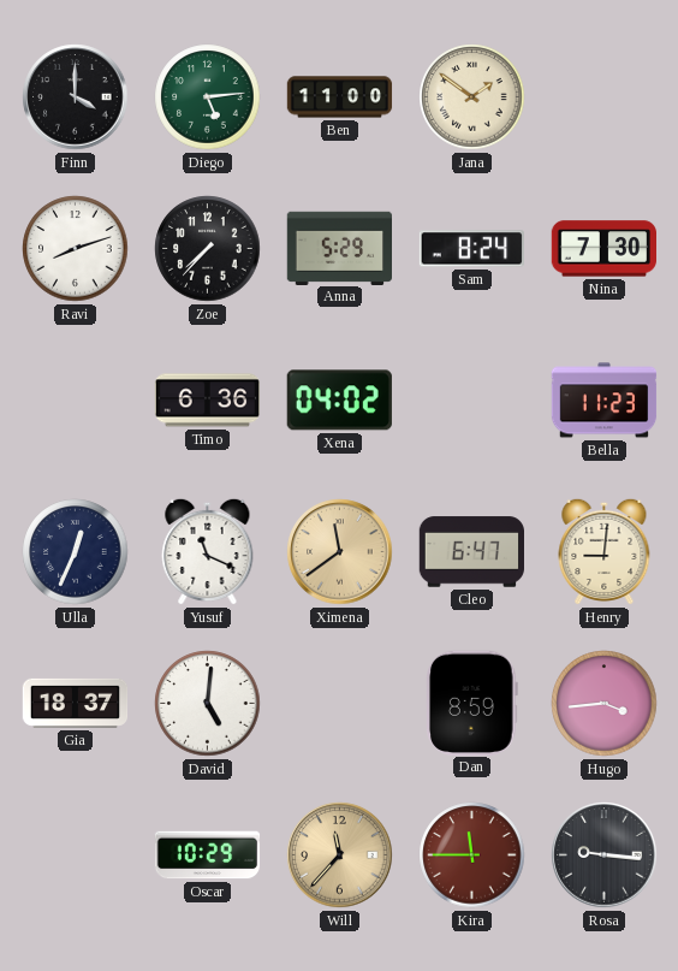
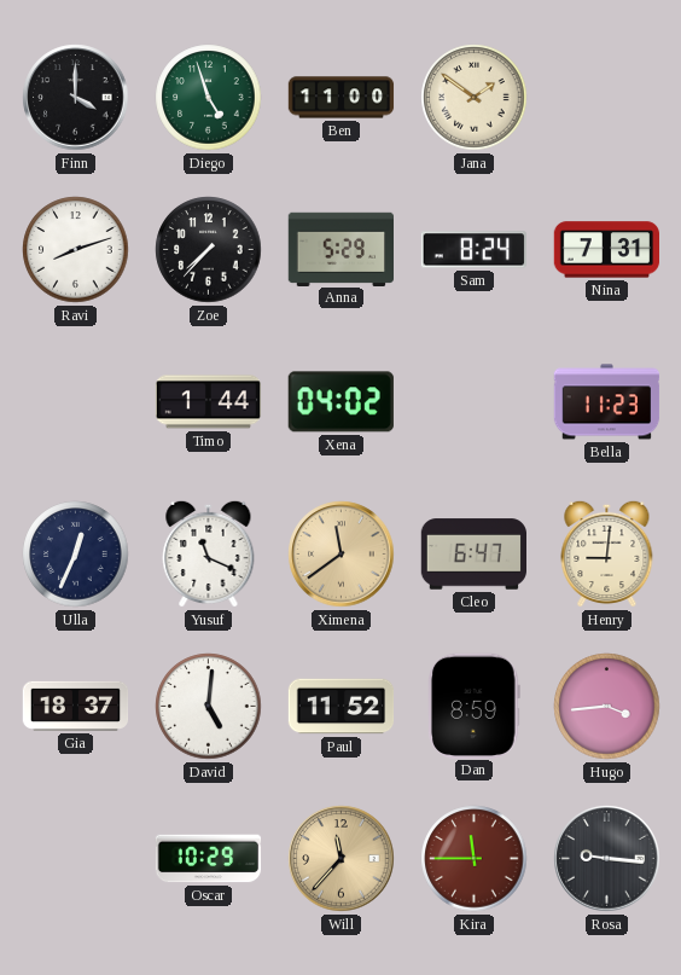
Diego: 5:14 -> 4:57 (209, 98)
Nina: 7:30 -> 7:31 (606, 250)
Timo: 6:36 -> 1:44 (209, 402)
Paul: none -> 11:52 (342, 707)
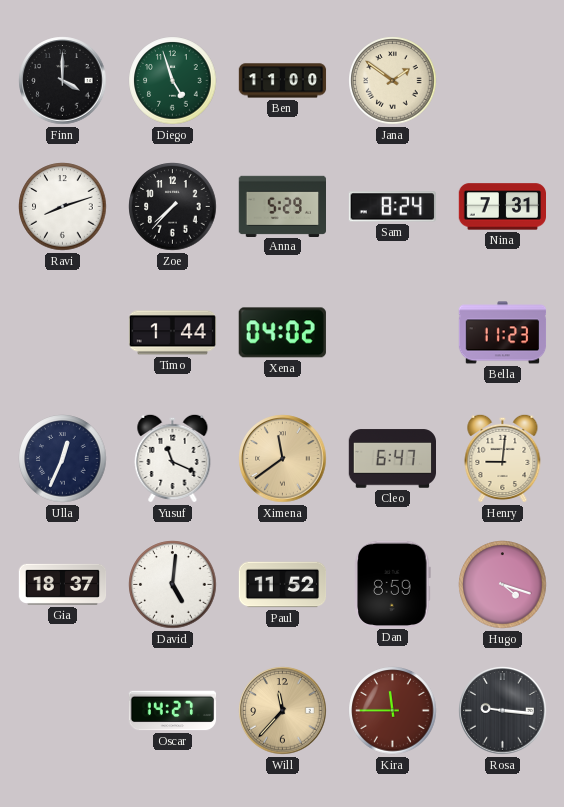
Hugo: 3:44 -> 4:18 (503, 585)
Oscar: 10:29 -> 14:27 (173, 711)
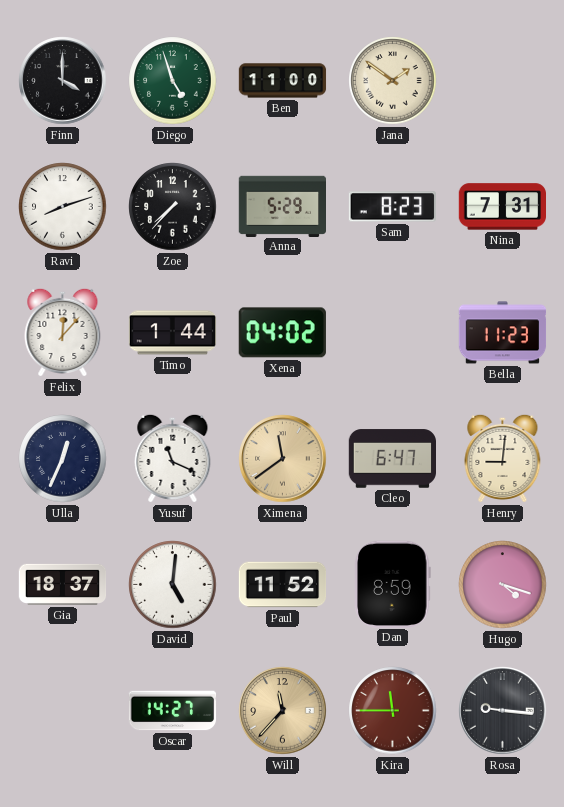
Sam: 8:24 -> 8:23 (392, 207)
Felix: none -> 12:07 (63, 332)
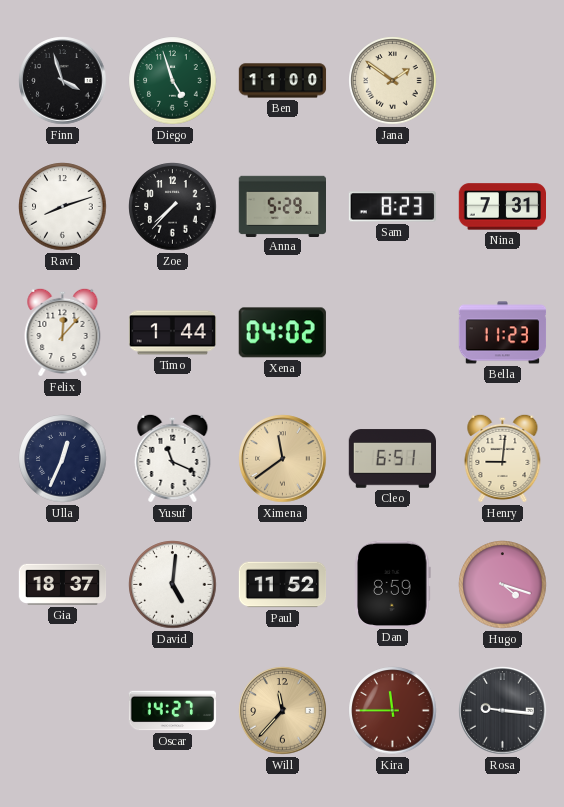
Finn: 4:00 -> 3:57 (63, 81)
Cleo: 6:47 -> 6:51 (392, 459)
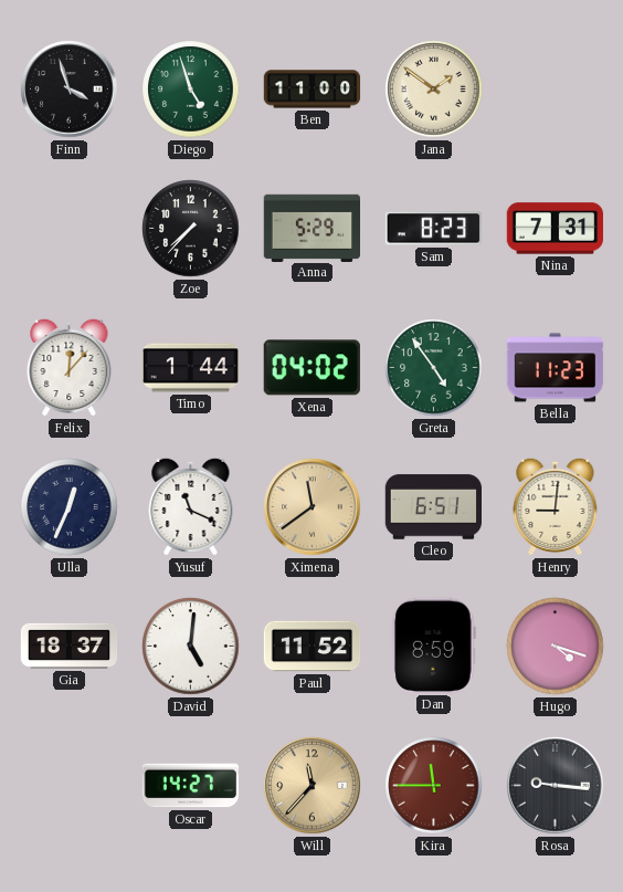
Ravi: 8:12 -> none (63, 207)
Greta: none -> 4:54 (434, 368)
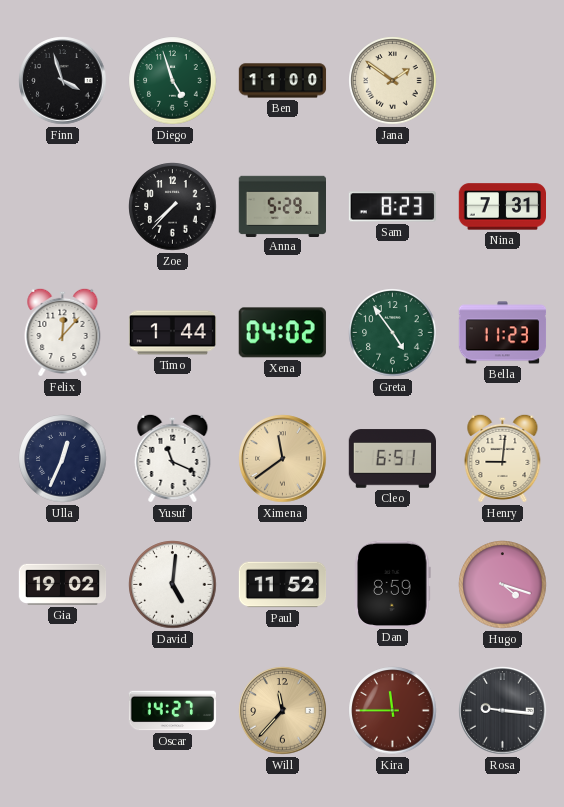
Gia: 18:37 -> 19:02 (63, 584)
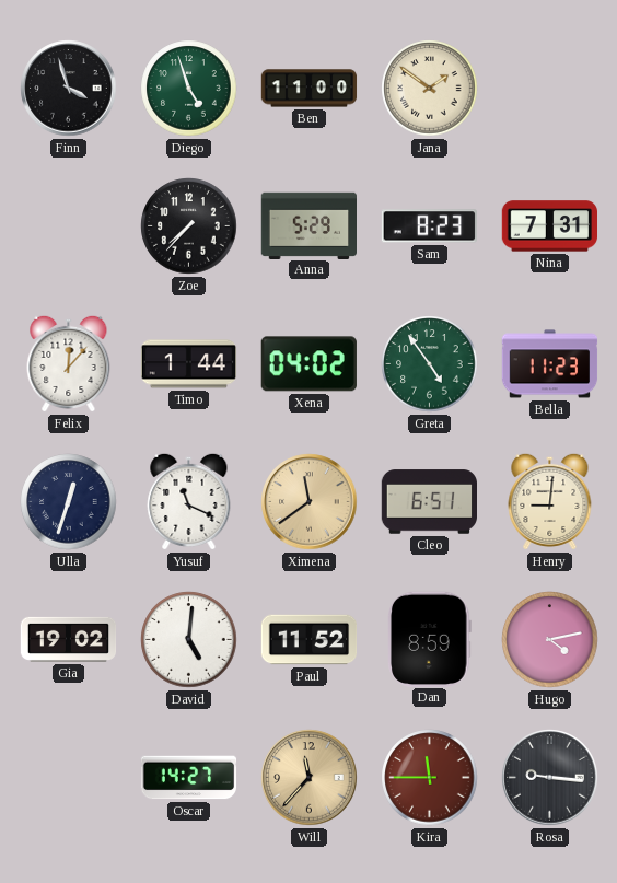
Ulla: 12:34 -> 12:33 (69, 502)
Hugo: 4:18 -> 4:13 (550, 640)
